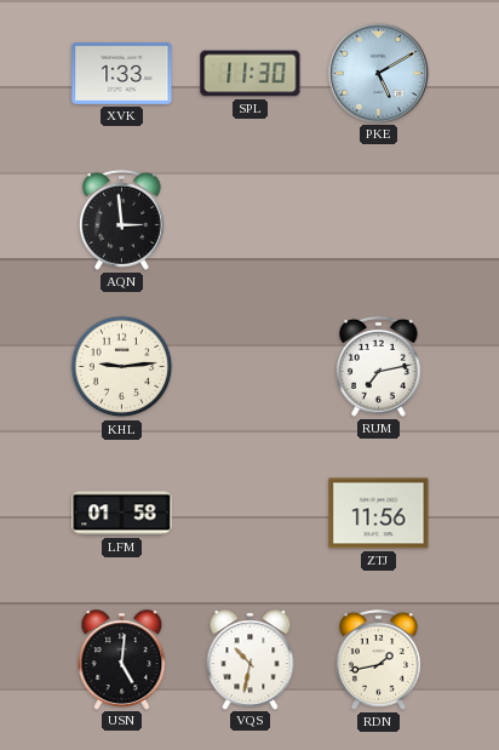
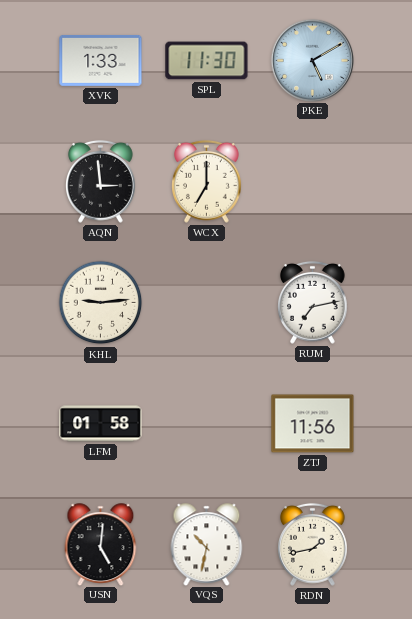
WCX: none -> 7:00 (207, 181)
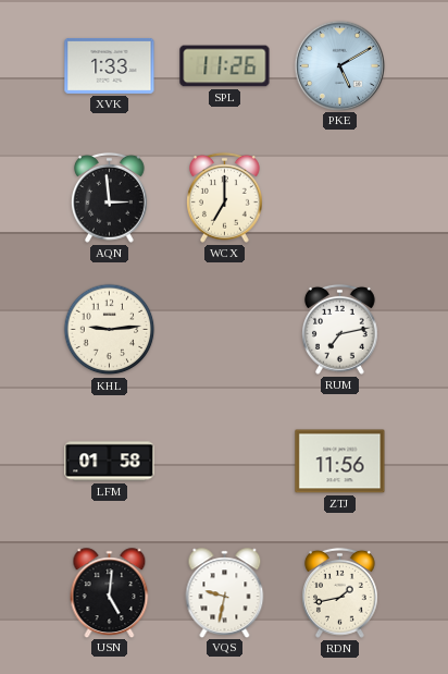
SPL: 11:30 -> 11:26 (225, 66)
VQS: 10:32 -> 9:32 (225, 592)
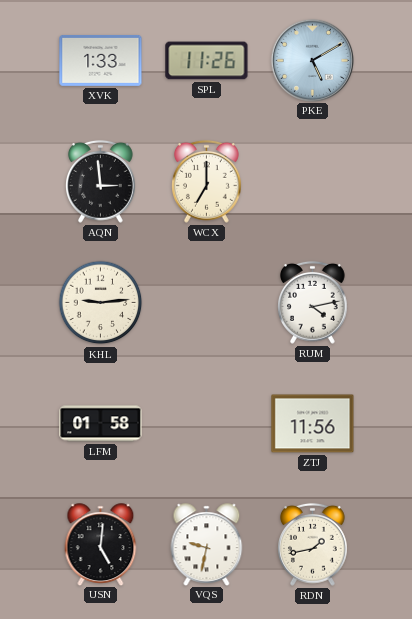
RUM: 7:13 -> 4:13 (313, 302)
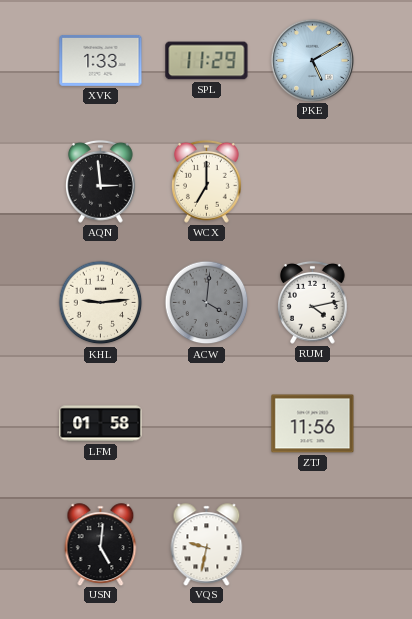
SPL: 11:26 -> 11:29 (207, 61)
ACW: none -> 4:01 (207, 303)
RDN: 1:43 -> none (313, 544)
